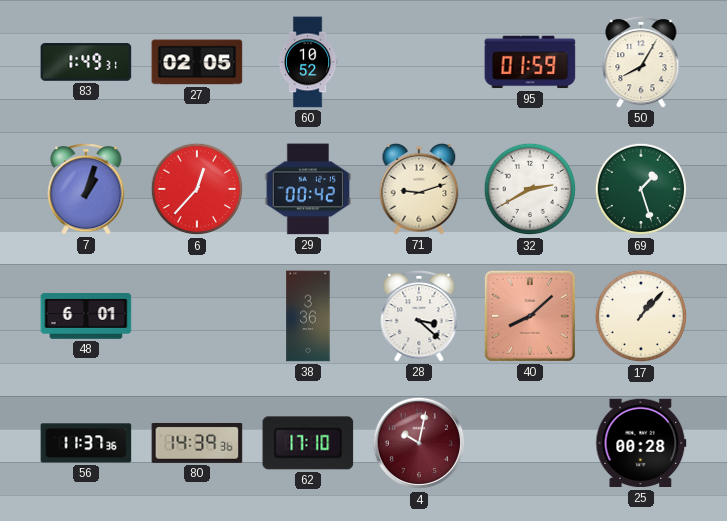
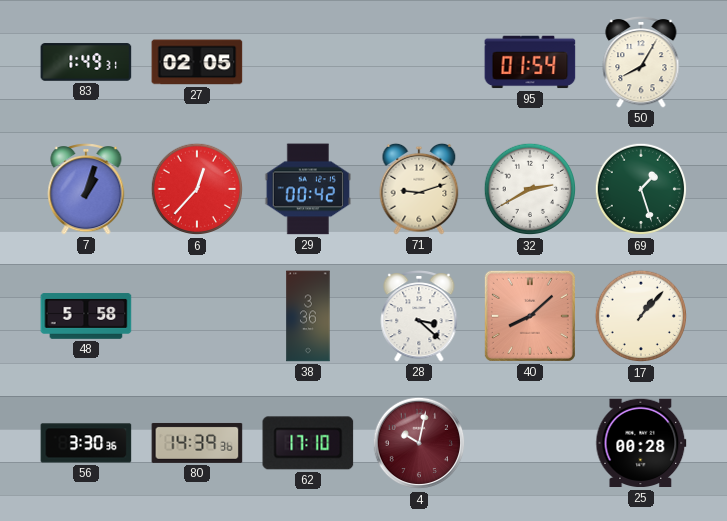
60: 10:52 -> none (308, 62)
95: 01:59 -> 01:54 (530, 62)
48: 6:01 -> 5:58 (86, 316)
56: 11:37 -> 3:30 (86, 443)
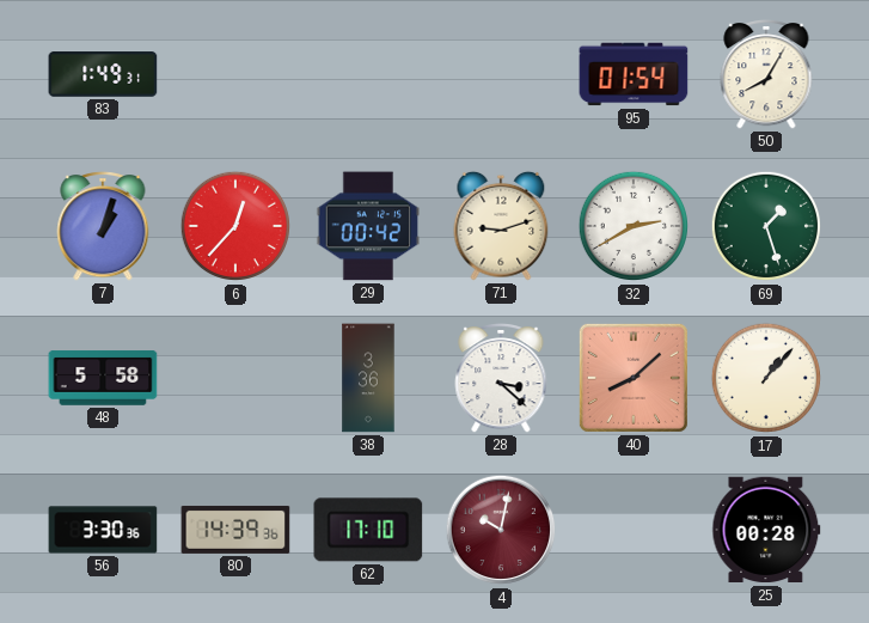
27: 02:05 -> none (197, 62)
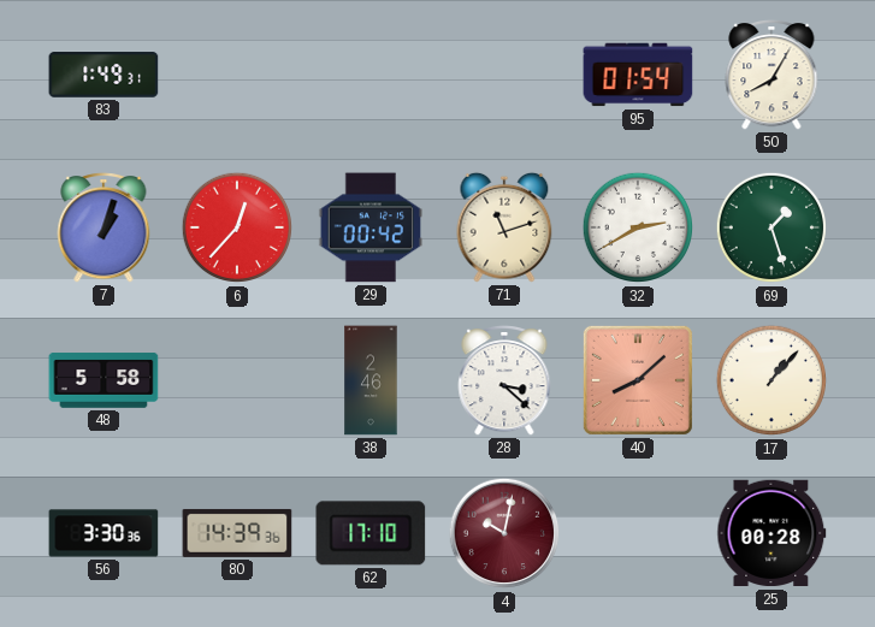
71: 9:12 -> 11:12 (504, 227)
38: 3:36 -> 2:46 (371, 380)
